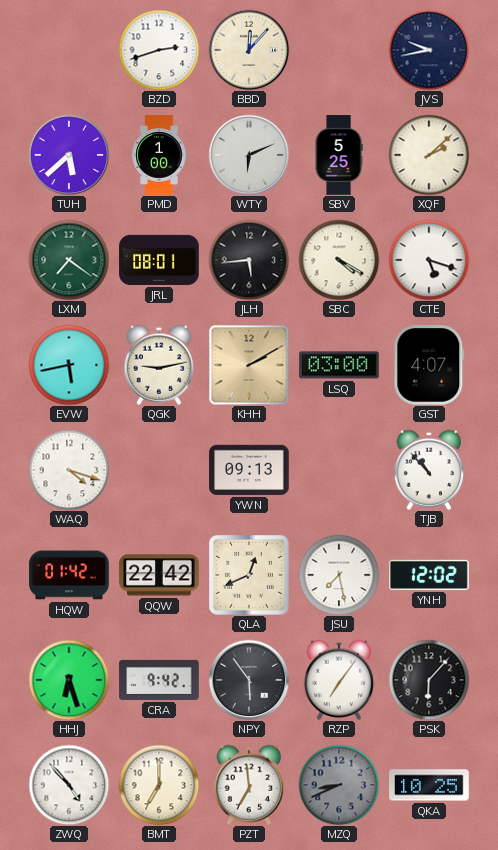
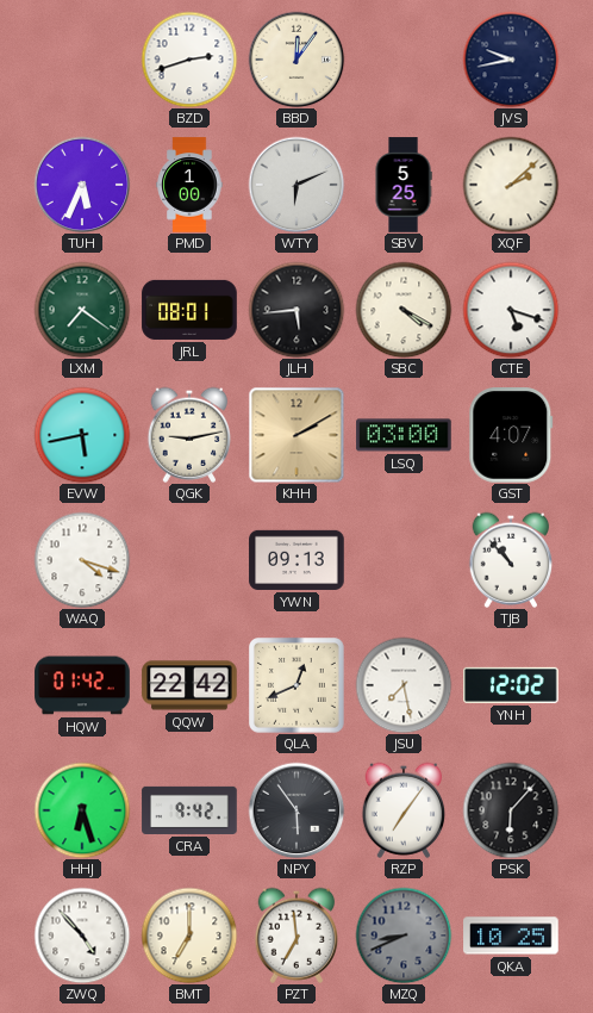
BBD: 12:07 -> 12:06 (296, 60)
TUH: 5:38 -> 5:34 (82, 185)
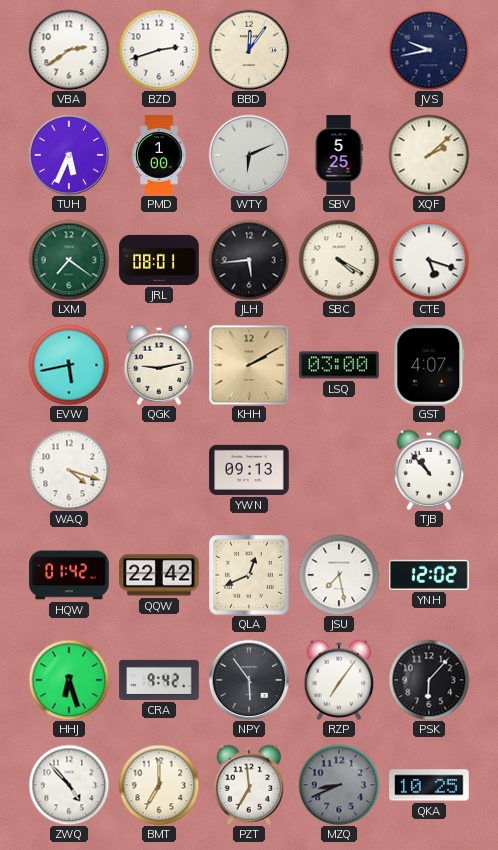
VBA: none -> 2:39 (69, 50)
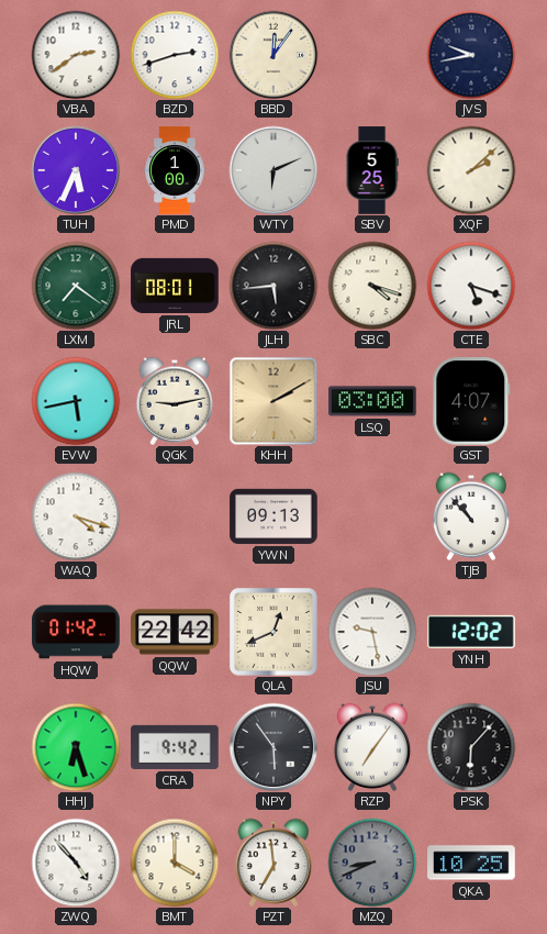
SBC: 4:20 -> 4:18 (372, 286)
JSU: 7:28 -> 9:28 (372, 632)
BMT: 7:00 -> 4:00 (175, 863)
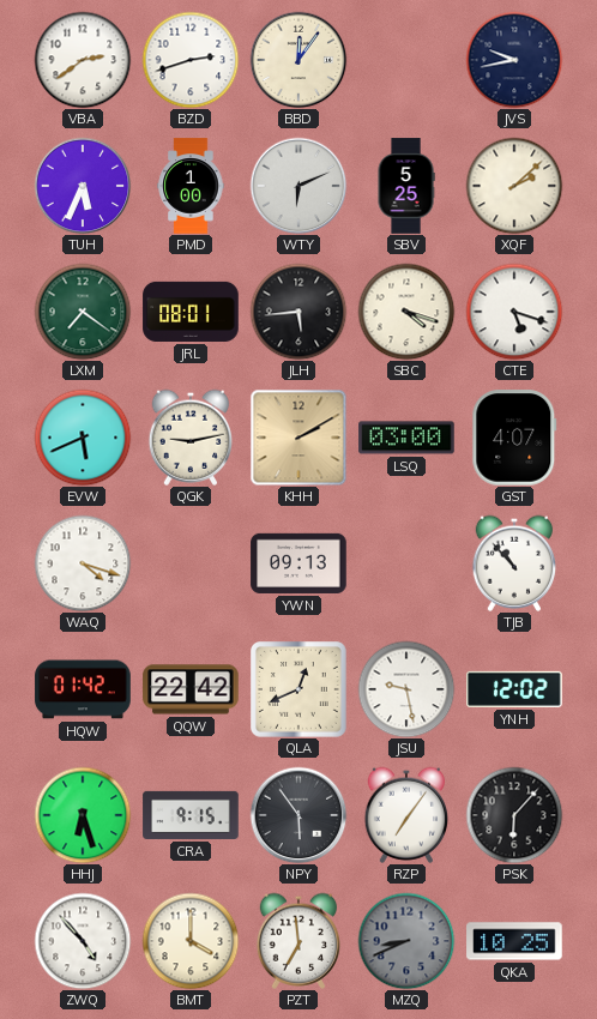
EVW: 5:43 -> 5:41 (83, 438)
CRA: 9:42 -> 9:15 (191, 815)
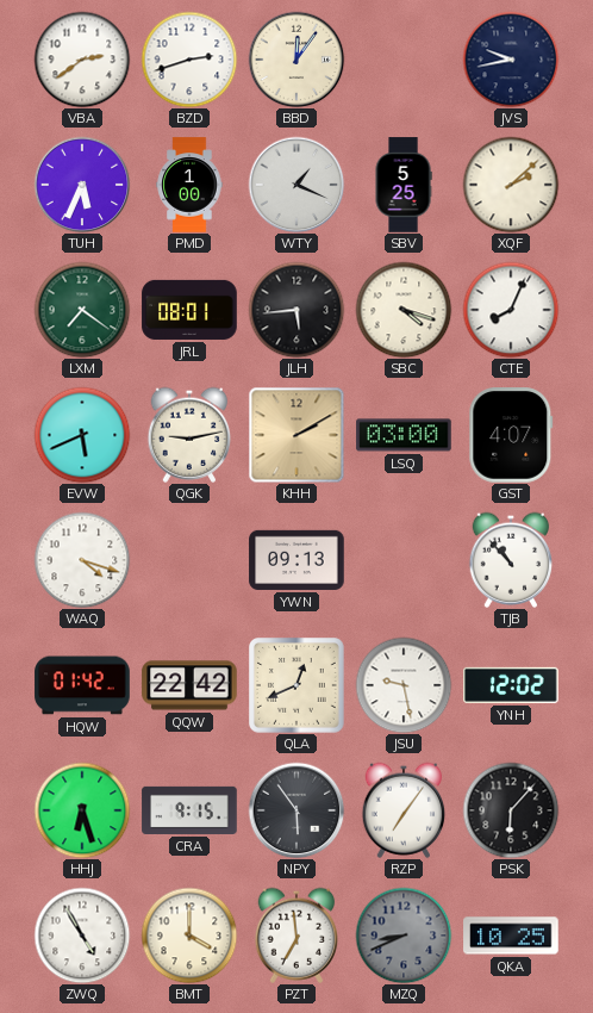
WTY: 6:11 -> 1:19 (296, 185)
CTE: 5:18 -> 8:04 (511, 310)
ZWQ: 4:53 -> 4:55 (82, 936)
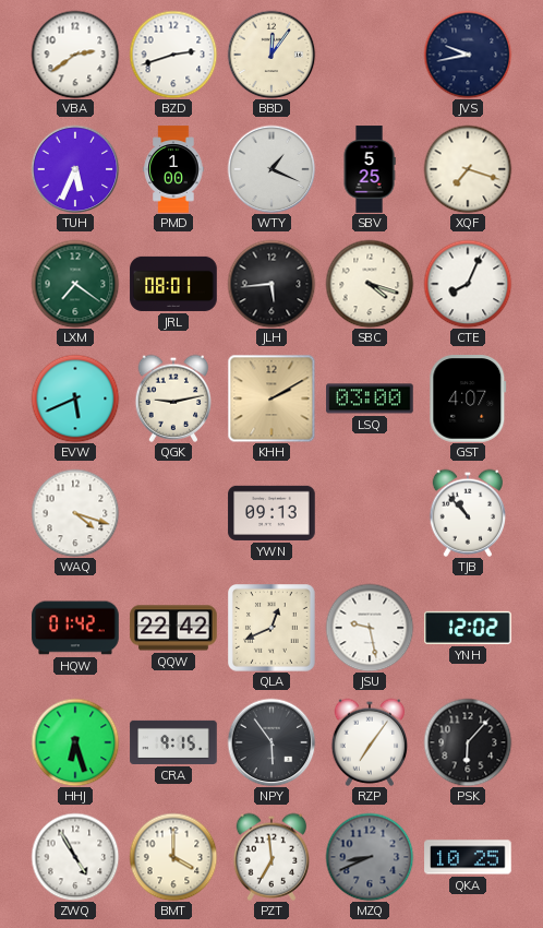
XQF: 2:08 -> 7:18 (468, 169)
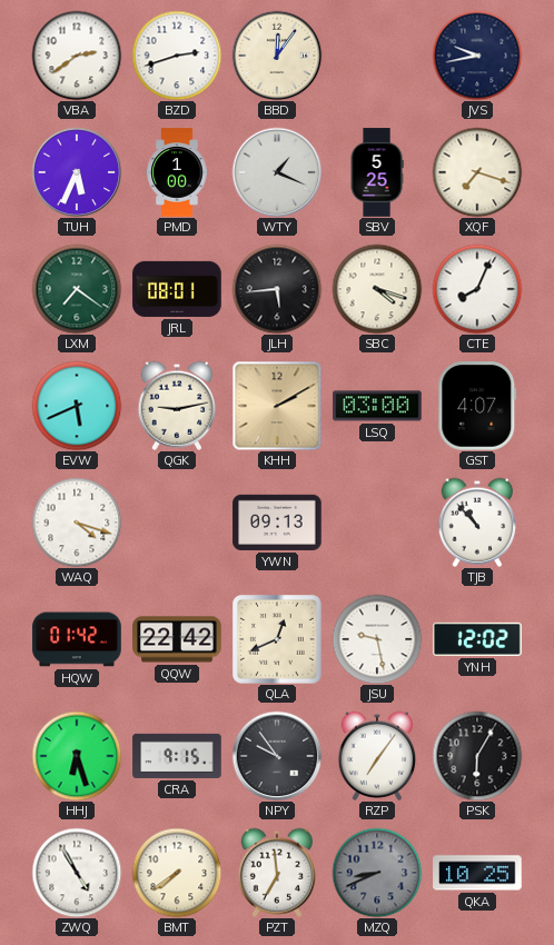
NPY: 5:54 -> 9:54 (277, 756)
PSK: 6:07 -> 6:05 (477, 756)
BMT: 4:00 -> 7:39 (177, 873)
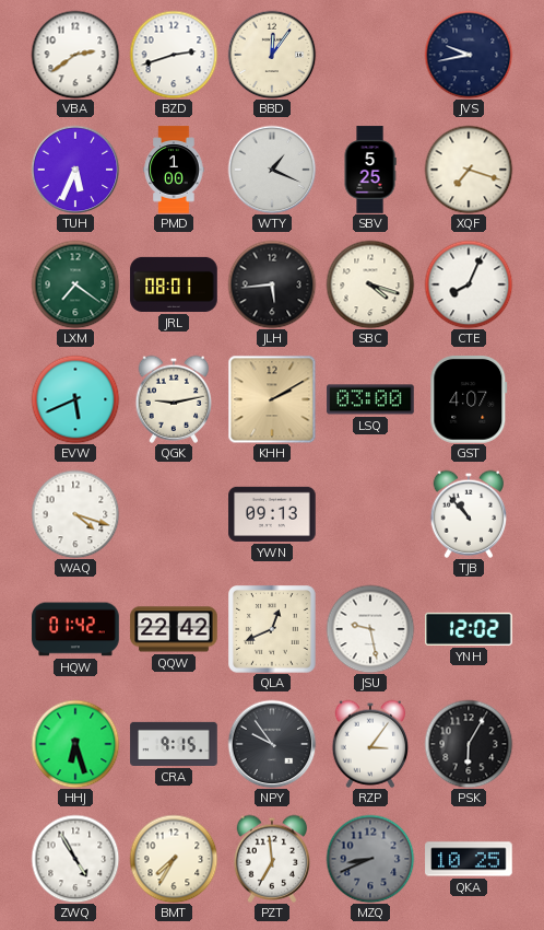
RZP: 7:06 -> 3:06 (370, 744)
BMT: 7:39 -> 7:35 (174, 859)
